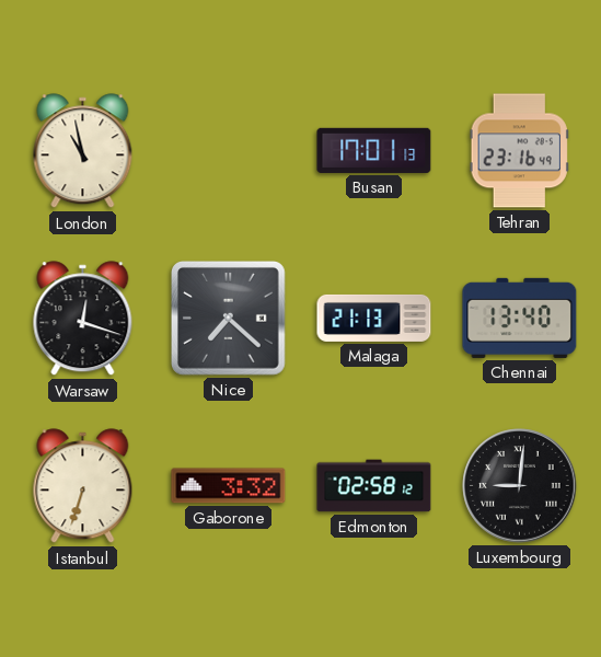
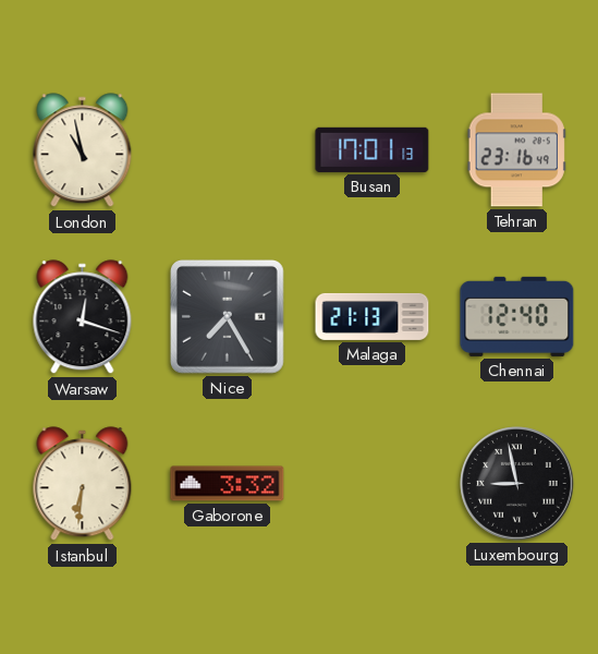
Nice: 7:22 -> 7:25 (228, 317)
Chennai: 13:40 -> 12:40 (517, 316)
Istanbul: 6:33 -> 6:31 (83, 484)
Edmonton: 02:58 -> none (374, 486)
Luxembourg: 9:01 -> 8:58 (517, 484)
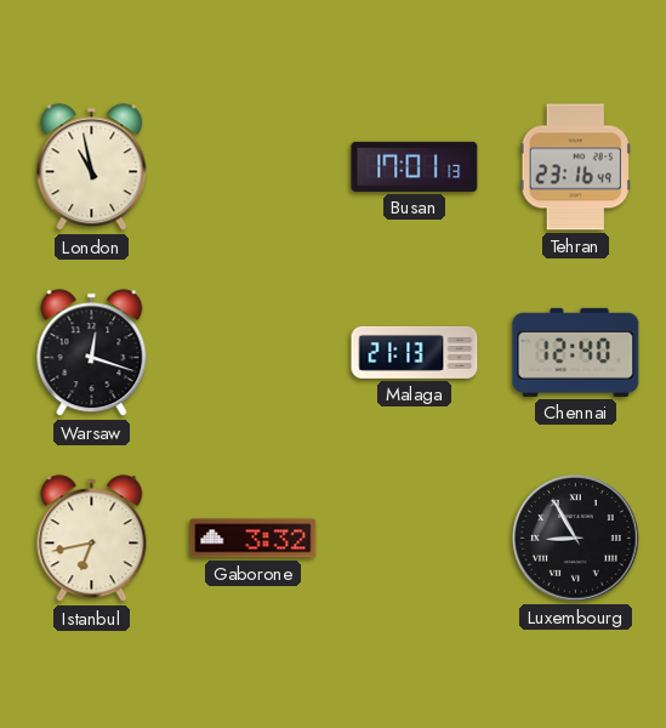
Nice: 7:25 -> none (228, 317)
Istanbul: 6:31 -> 6:43 (92, 539)
Luxembourg: 8:58 -> 8:55 (576, 539)
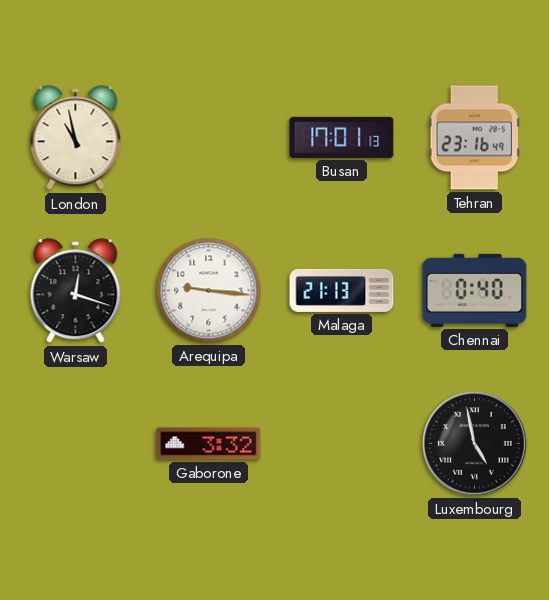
Arequipa: none -> 9:16 (209, 291)
Chennai: 12:40 -> 0:40 (475, 290)
Istanbul: 6:43 -> none (92, 539)
Luxembourg: 8:55 -> 4:58 (475, 444)
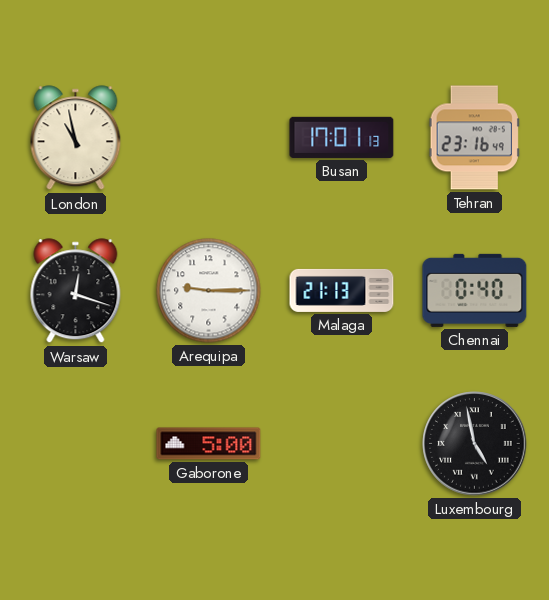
Arequipa: 9:16 -> 9:15 (209, 291)
Gaborone: 3:32 -> 5:00 (209, 444)
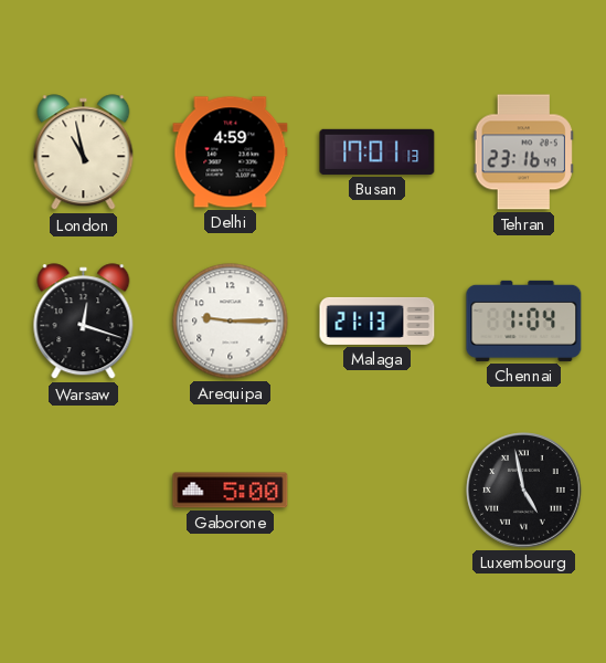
Delhi: none -> 4:59 (231, 152)
Chennai: 0:40 -> 1:04 (524, 320)
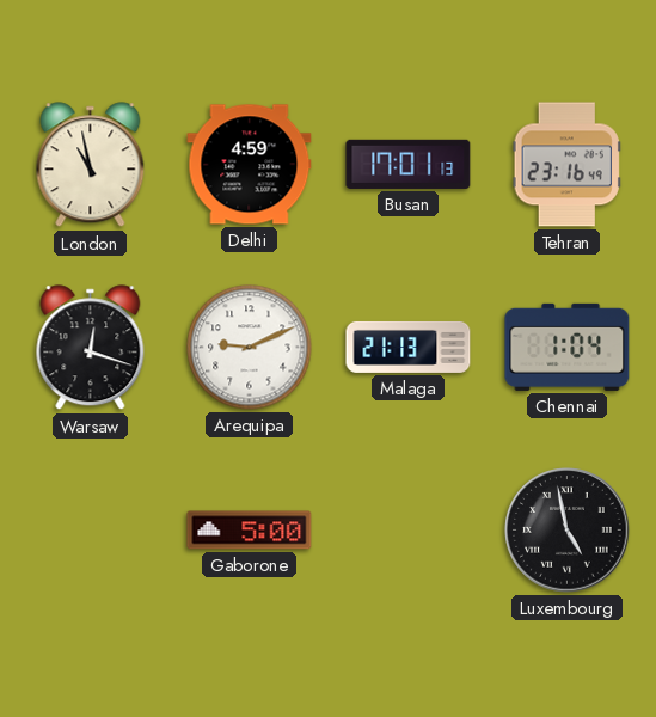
Arequipa: 9:15 -> 9:11 (250, 348)
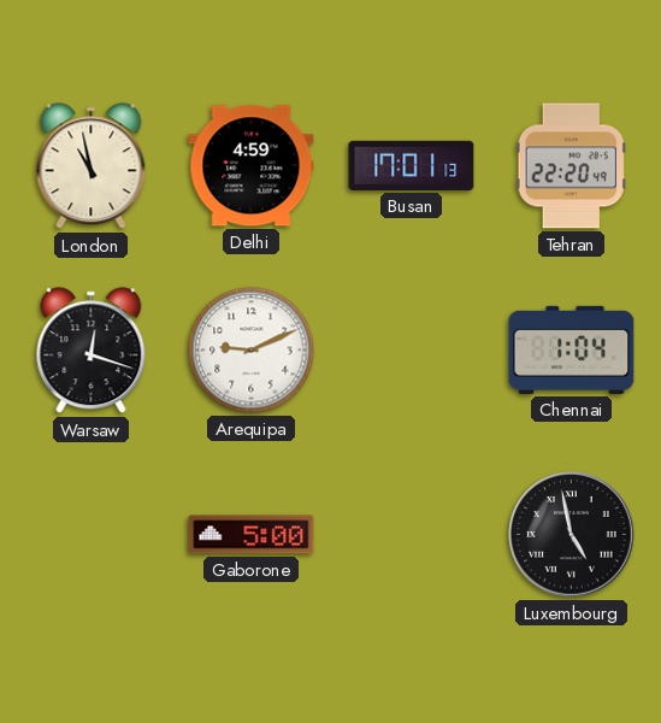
Tehran: 23:16 -> 22:20 (571, 166)
Malaga: 21:13 -> none (409, 347)
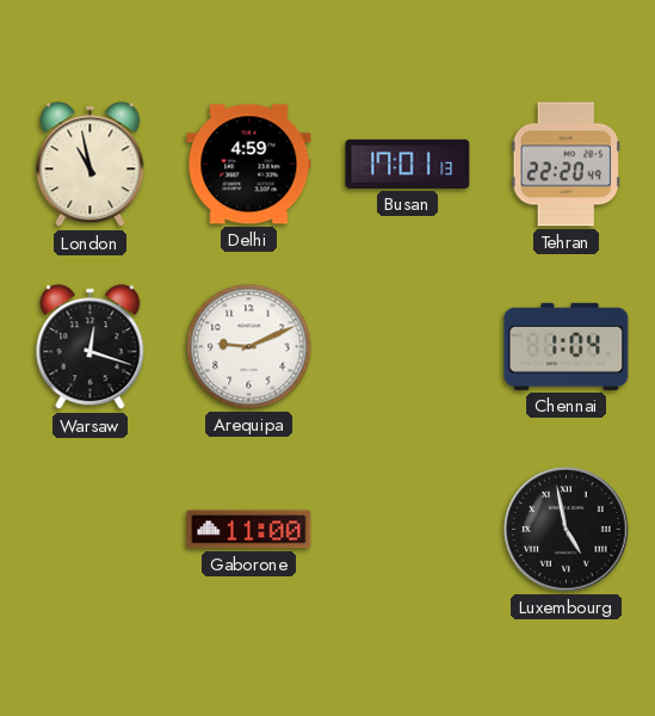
Gaborone: 5:00 -> 11:00 (249, 530)
